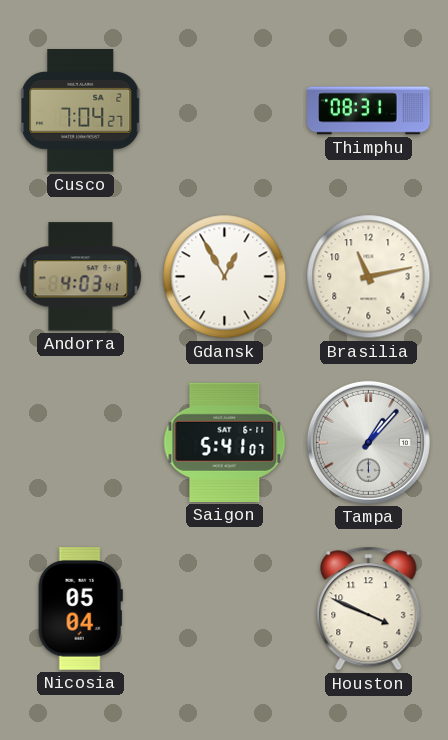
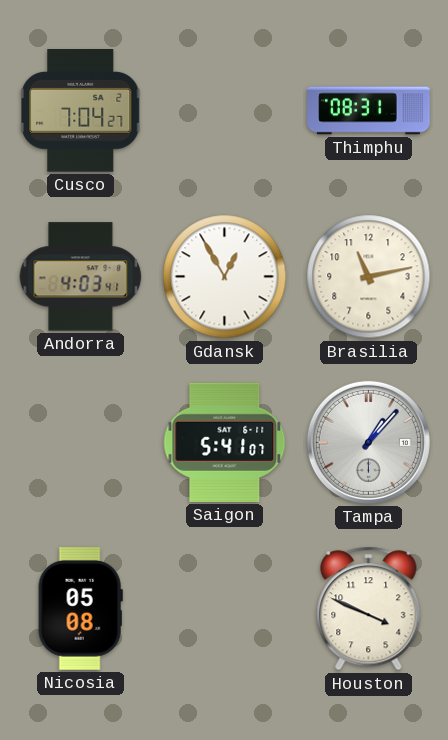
Nicosia: 05:04 -> 05:08 (80, 609)
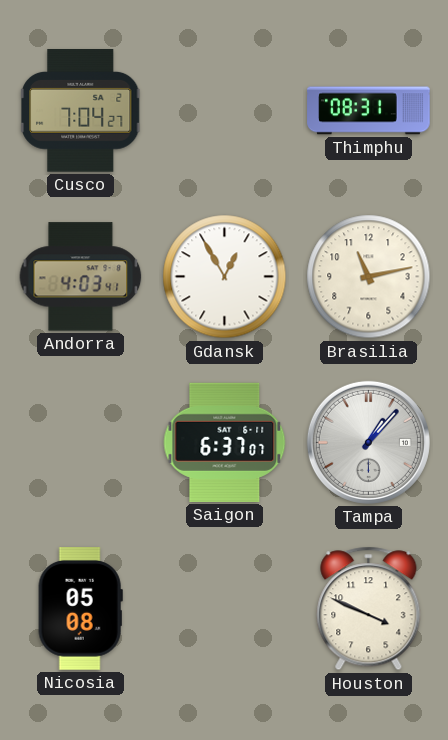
Saigon: 5:41 -> 6:37 (225, 442)
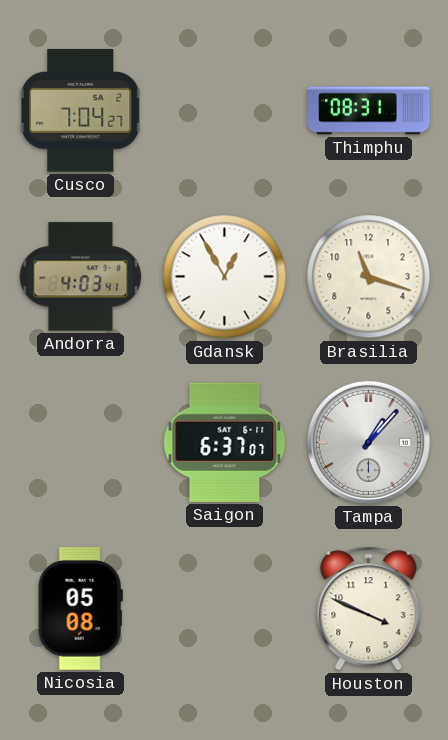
Brasilia: 11:13 -> 11:18 (369, 277)
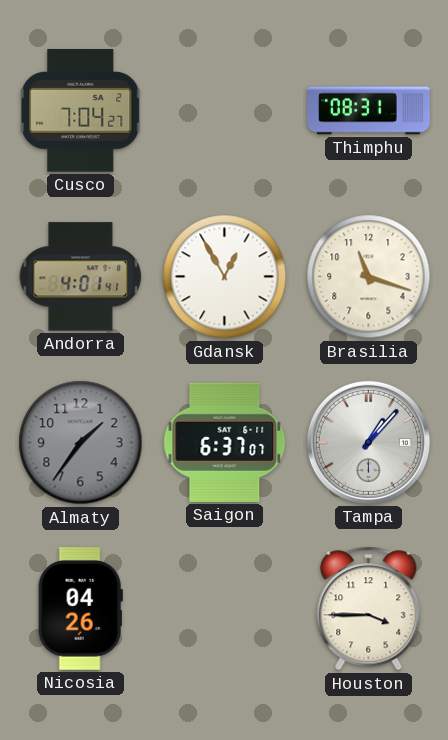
Andorra: 4:03 -> 4:01 (81, 277)
Almaty: none -> 1:36 (81, 443)
Nicosia: 05:08 -> 04:26 (80, 609)
Houston: 3:49 -> 3:45 (369, 609)
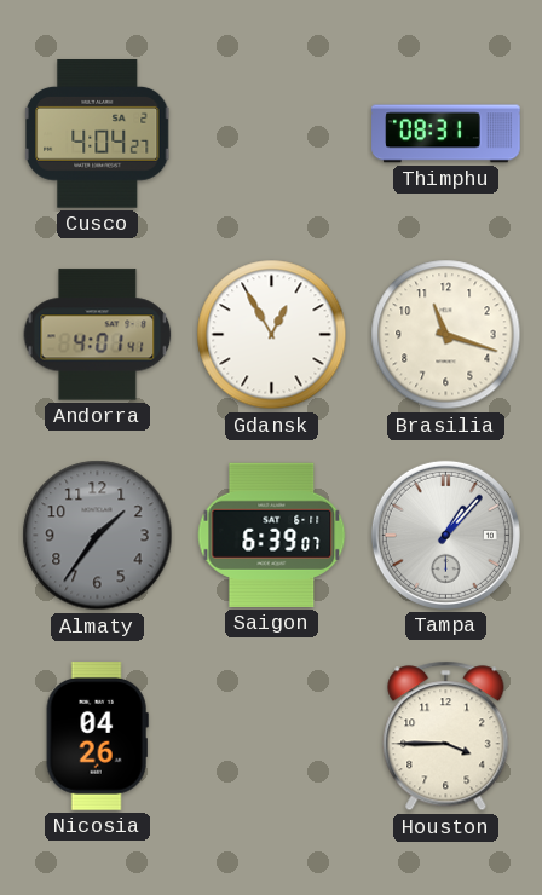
Cusco: 7:04 -> 4:04 (99, 134)
Saigon: 6:37 -> 6:39 (272, 535)
